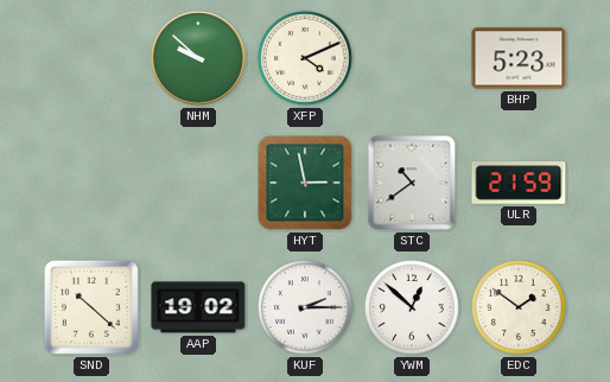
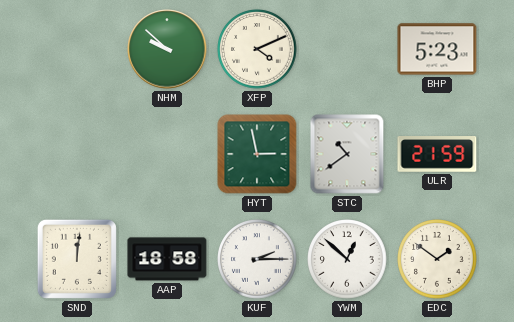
SND: 10:22 -> 12:01 (77, 259)
AAP: 19:02 -> 18:58 (167, 259)
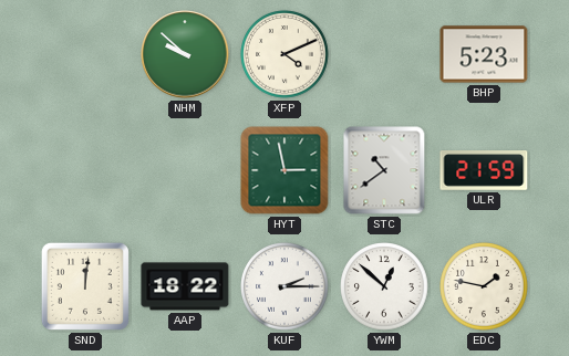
AAP: 18:58 -> 18:22 (185, 286)
EDC: 1:51 -> 1:47 (484, 286)
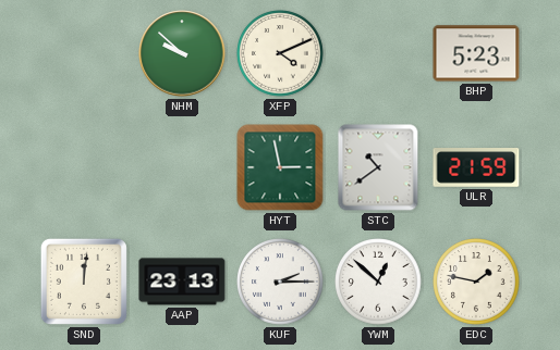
AAP: 18:22 -> 23:13 (182, 282)
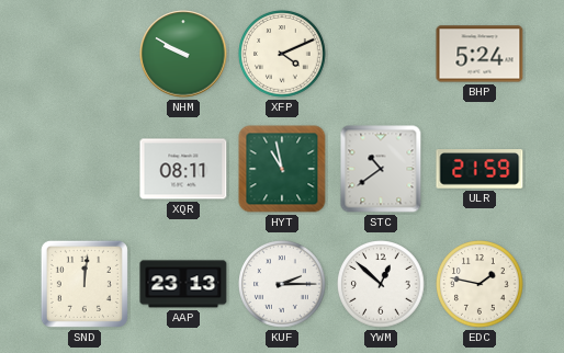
NHM: 9:52 -> 9:50 (183, 54)
BHP: 5:23 -> 5:24 (480, 54)
XQR: none -> 08:11 (183, 169)
HYT: 2:58 -> 10:58 (282, 169)
